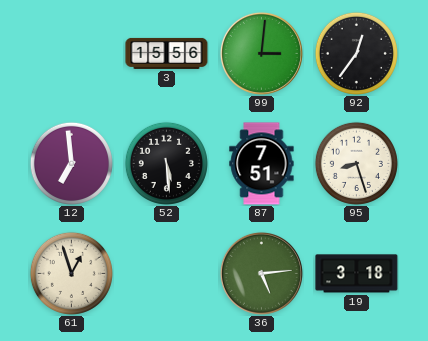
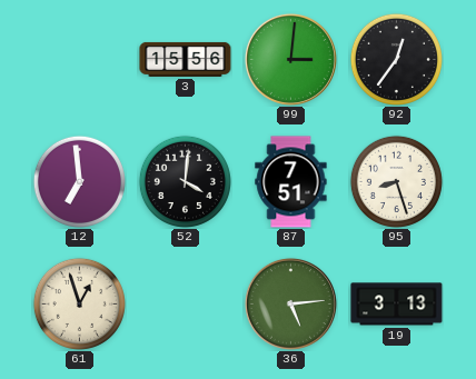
52: 5:29 -> 4:01 (185, 181)
19: 3:18 -> 3:13 (397, 305)
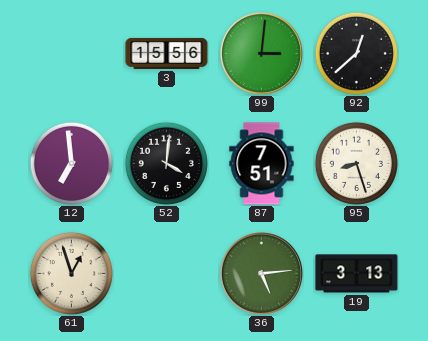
92: 12:36 -> 12:38 (356, 53)
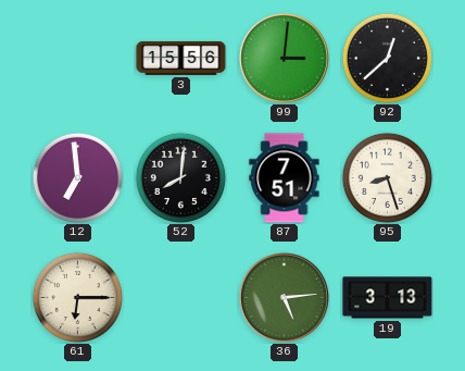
52: 4:01 -> 8:01 (180, 177)
61: 12:57 -> 6:15 (77, 297)
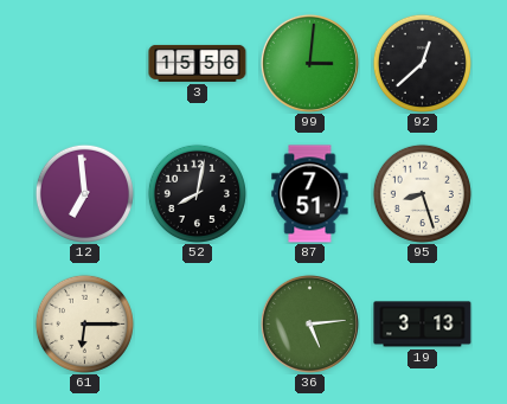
52: 8:01 -> 8:02 (197, 193)
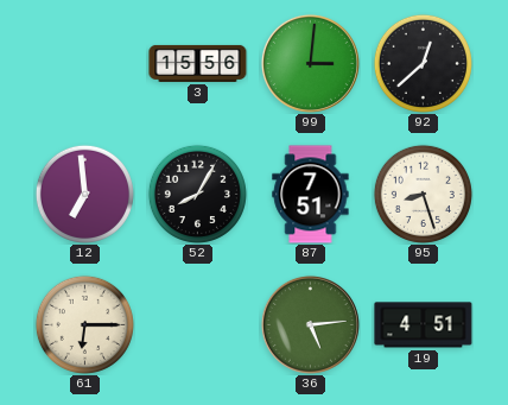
52: 8:02 -> 8:05 (197, 194)
19: 3:13 -> 4:51 (424, 325)
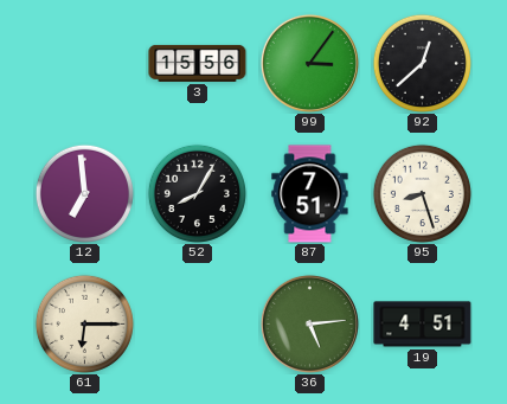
99: 3:01 -> 3:06 (309, 63)
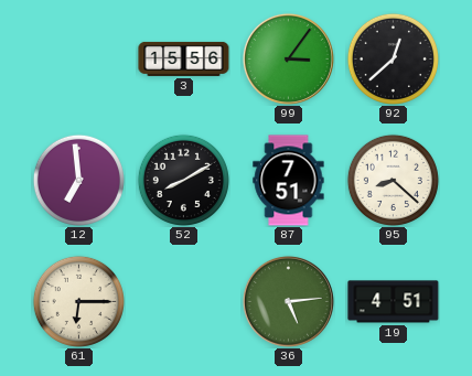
52: 8:05 -> 8:10 (183, 180)
95: 8:27 -> 8:22 (393, 180)
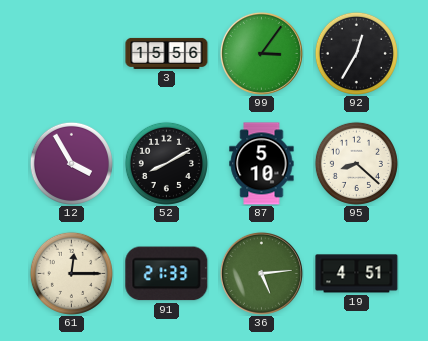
92: 12:38 -> 12:35 (356, 53)
12: 6:59 -> 3:55 (71, 163)
87: 7:51 -> 5:10 (262, 164)
61: 6:15 -> 12:15 (71, 273)
91: none -> 21:33 (167, 274)
